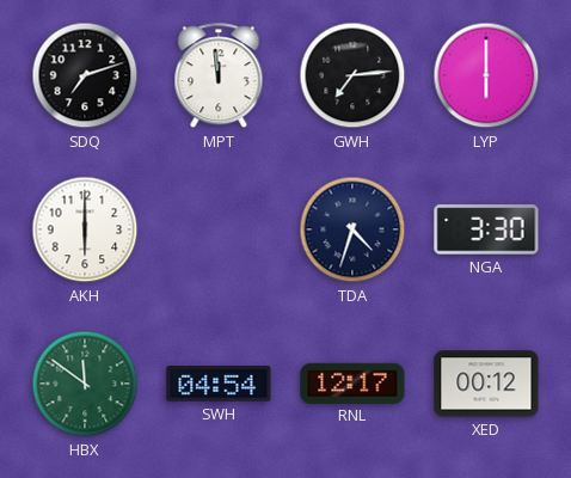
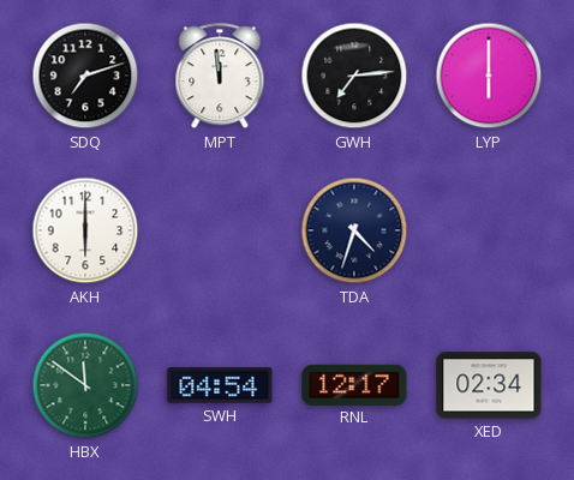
NGA: 3:30 -> none (486, 229)
XED: 00:12 -> 02:34 (489, 385)
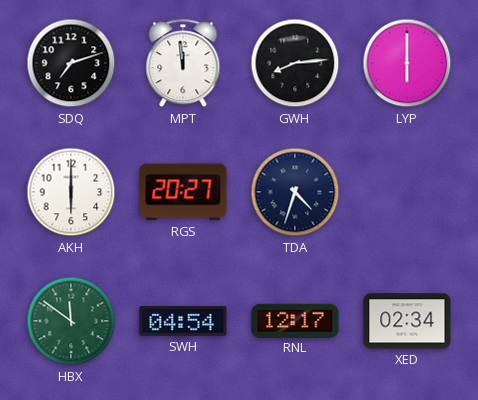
GWH: 7:14 -> 8:14 (295, 63)
RGS: none -> 20:27 (183, 192)
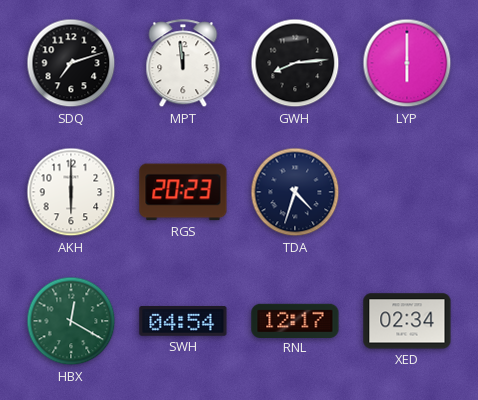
RGS: 20:27 -> 20:23 (183, 192)
HBX: 11:51 -> 12:20 (71, 321)
